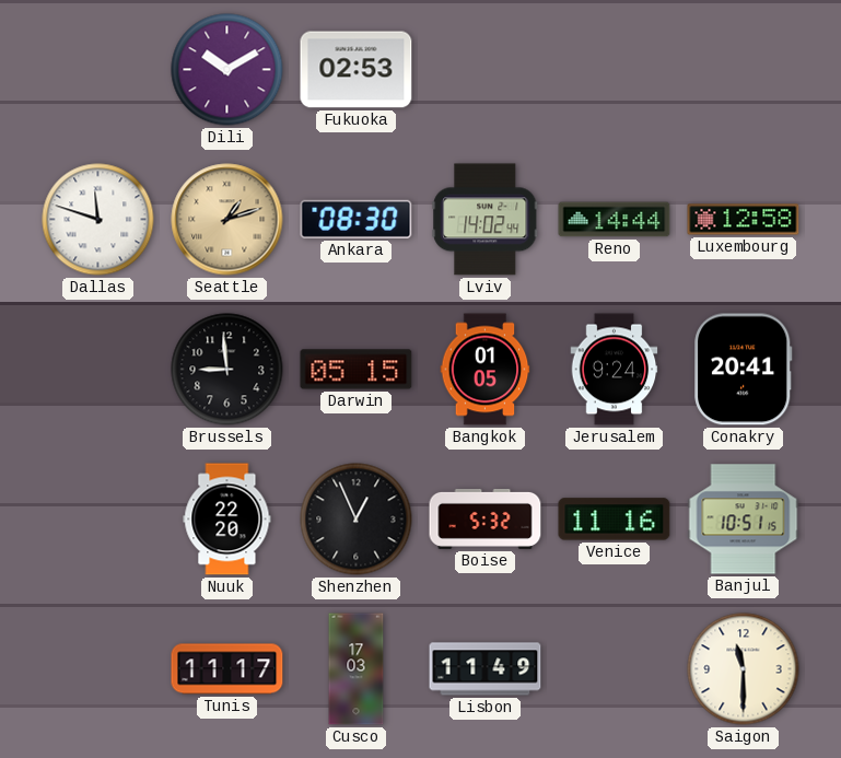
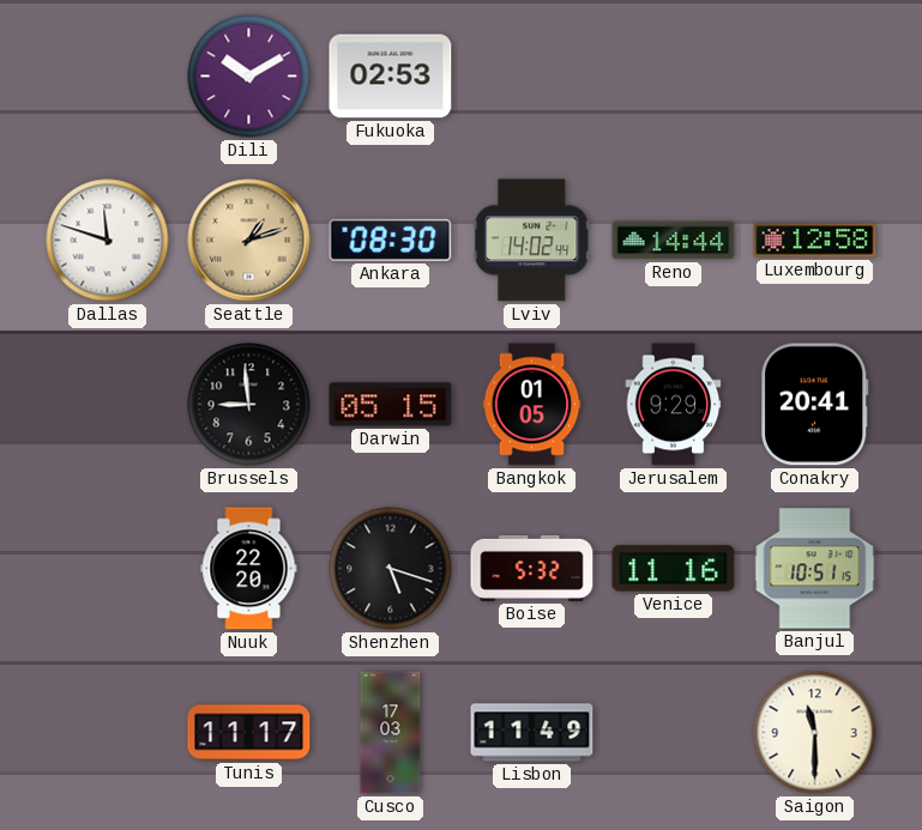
Jerusalem: 9:24 -> 9:29 (674, 405)
Shenzhen: 12:56 -> 5:18 (391, 569)
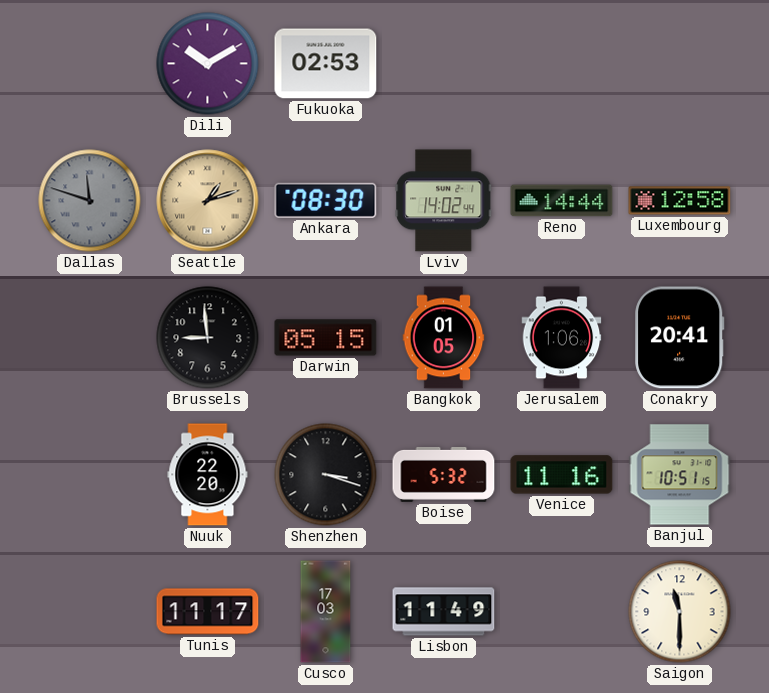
Dallas dial: white -> grey (90, 201)
Jerusalem: 9:29 -> 1:06 (562, 338)
Shenzhen: 5:18 -> 3:18 (326, 475)
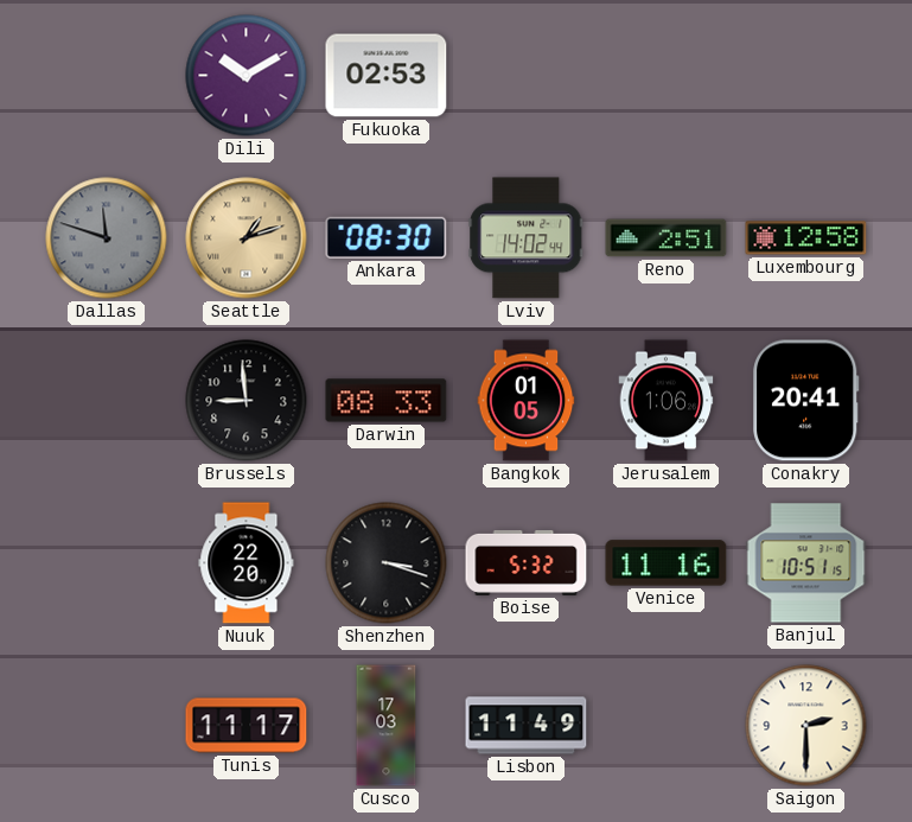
Reno: 14:44 -> 2:51 (667, 238)
Darwin: 05:15 -> 08:33 (387, 401)
Saigon: 11:30 -> 2:30 (806, 726)
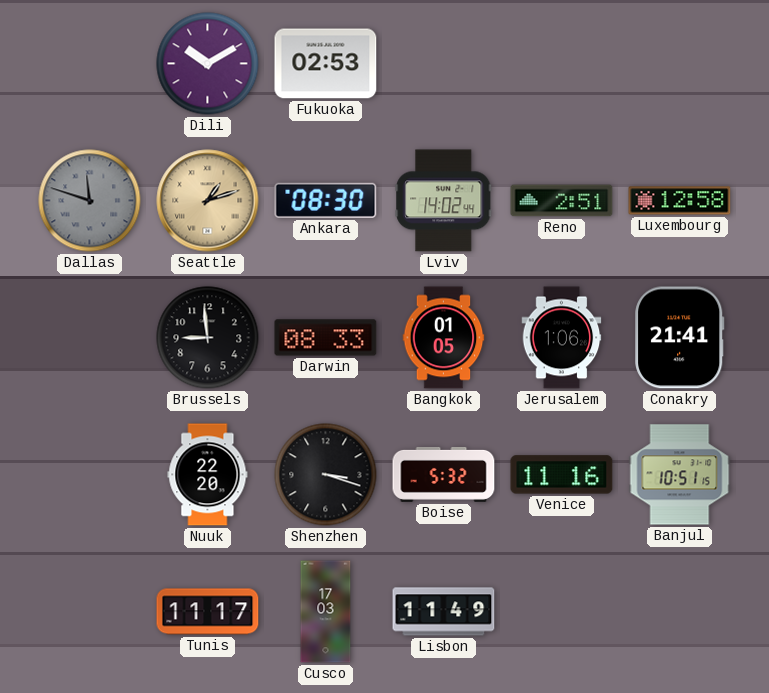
Conakry: 20:41 -> 21:41 (680, 338)
Saigon: 2:30 -> none (806, 726)
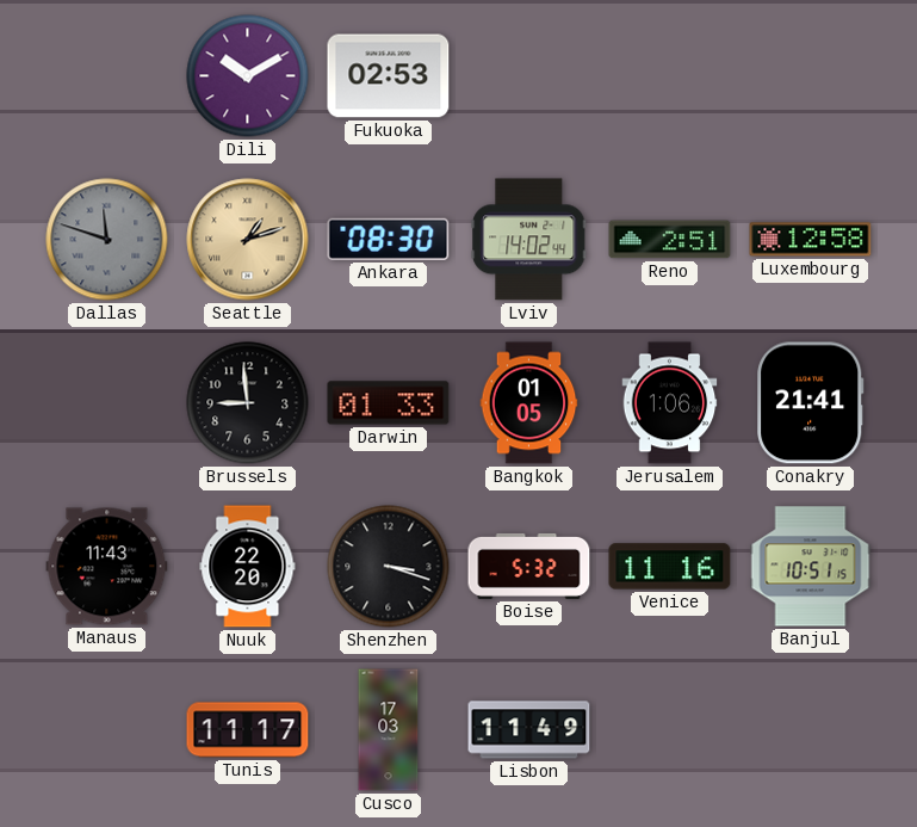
Darwin: 08:33 -> 01:33 (389, 403)
Manaus: none -> 11:43 (107, 567)
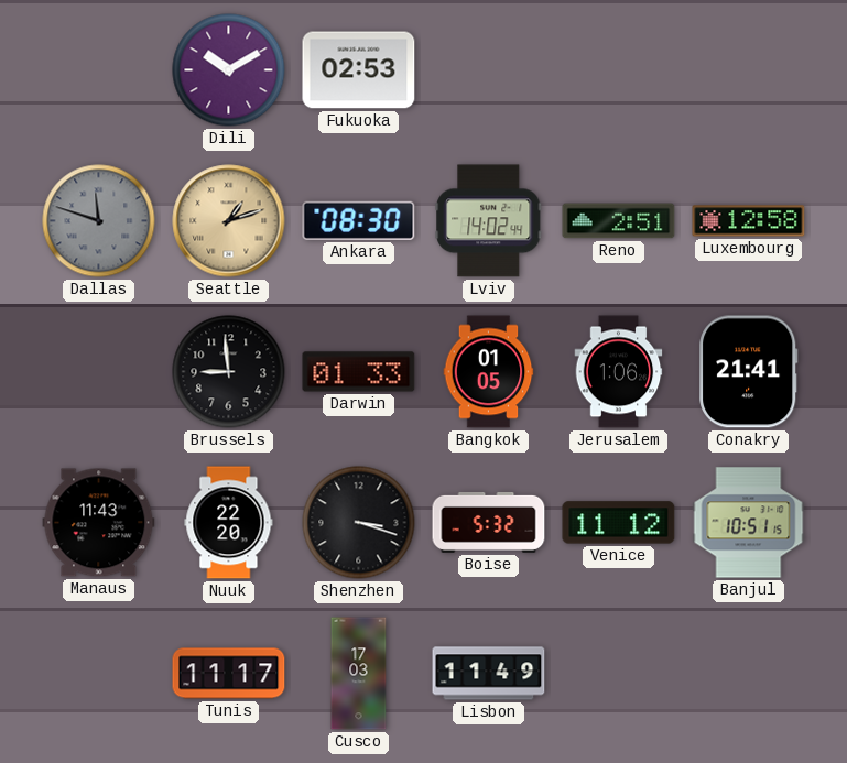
Venice: 11:16 -> 11:12 (619, 523)
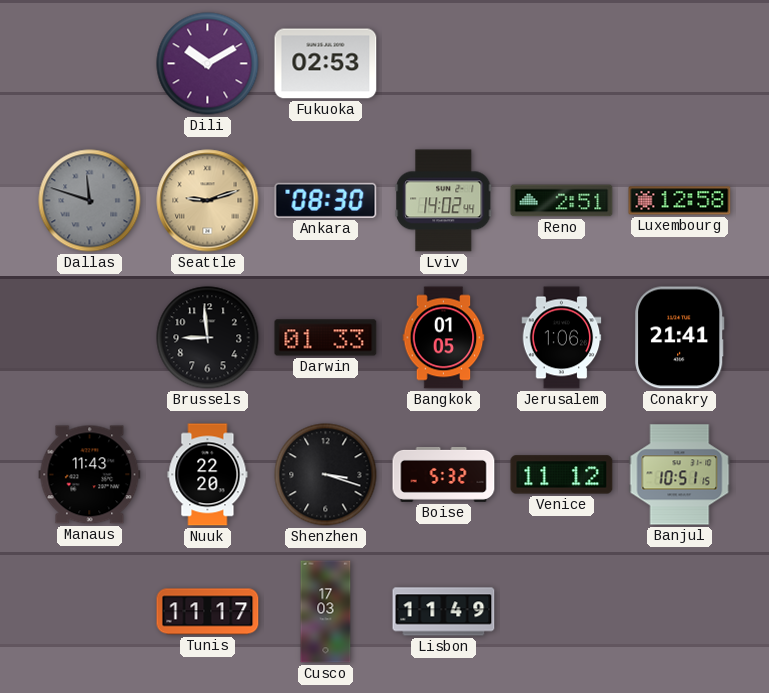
Seattle: 1:12 -> 9:12 (208, 201)
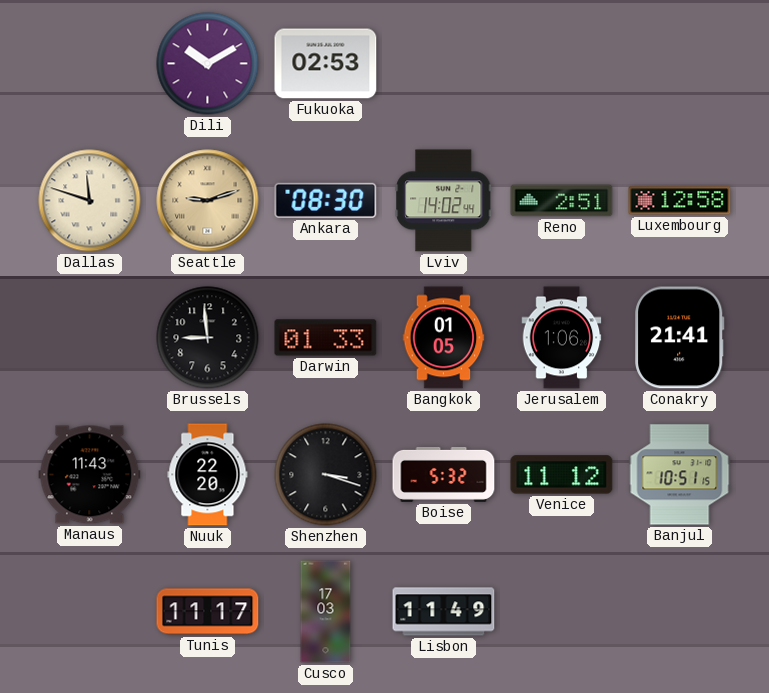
Dallas dial: grey -> cream (90, 201)
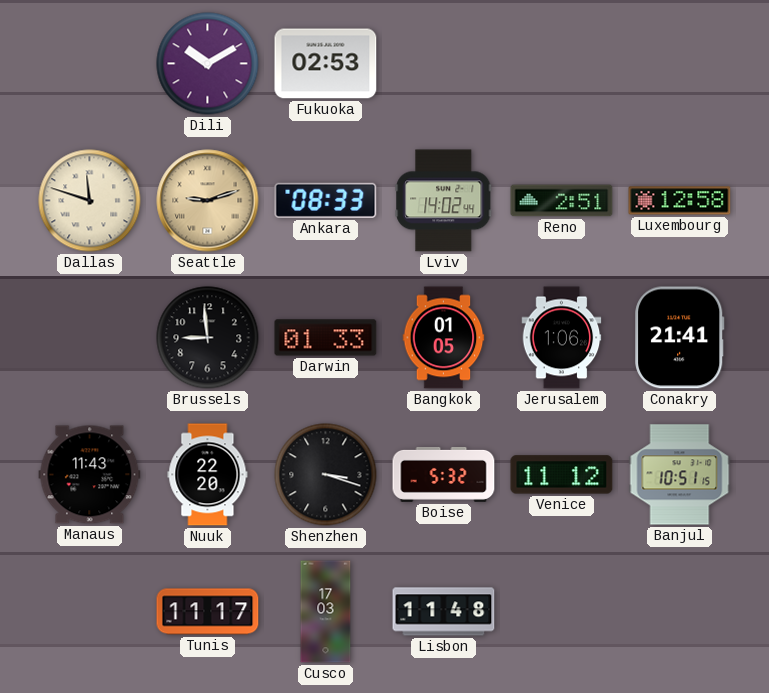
Ankara: 08:30 -> 08:33 (326, 200)
Lisbon: 11:49 -> 11:48 (444, 612)
